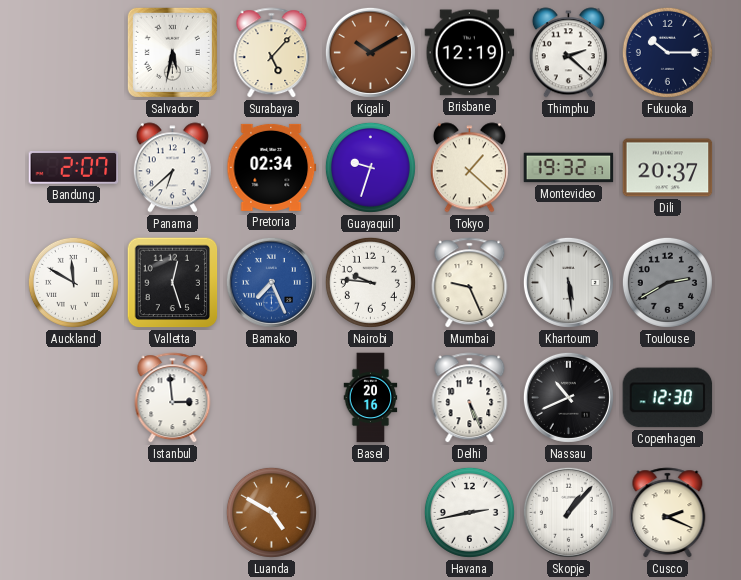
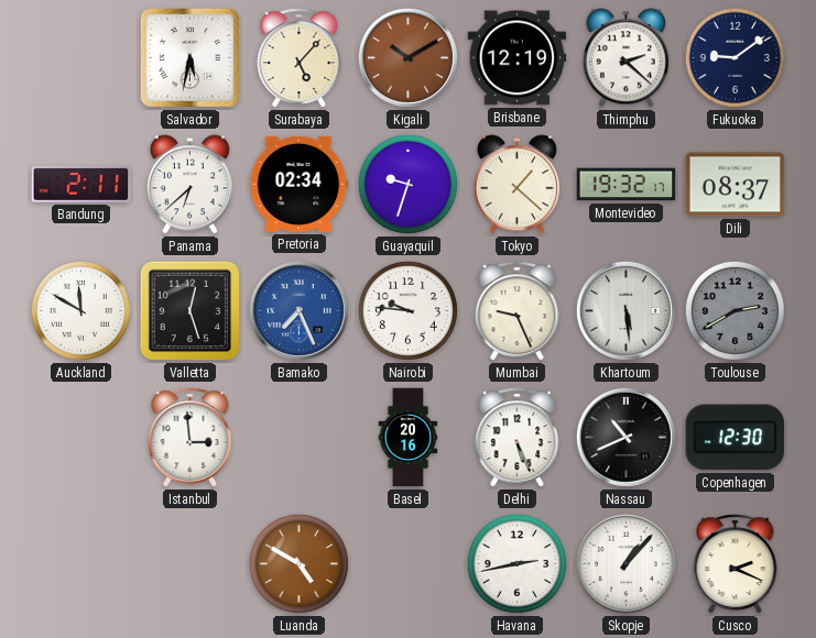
Fukuoka: 10:15 -> 9:09 (735, 57)
Bandung: 2:07 -> 2:11 (81, 185)
Dili: 20:37 -> 08:37 (736, 185)
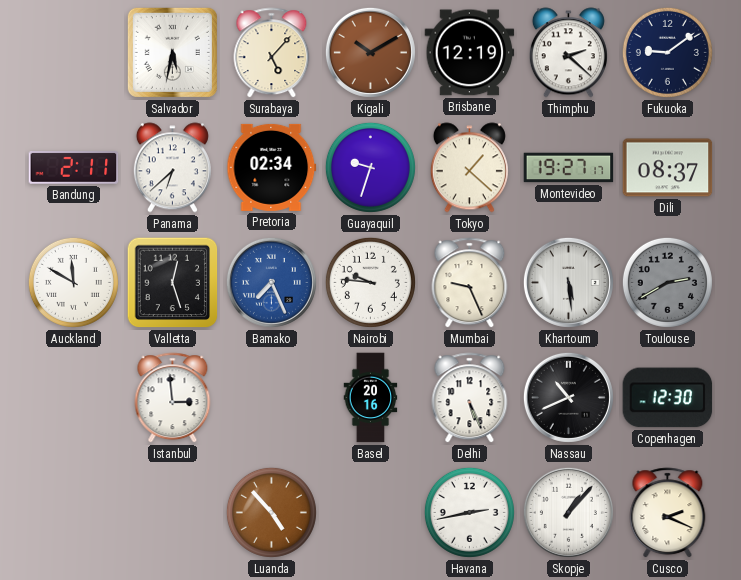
Montevideo: 19:32 -> 19:27 (569, 168)
Luanda: 4:50 -> 4:53 (271, 512)
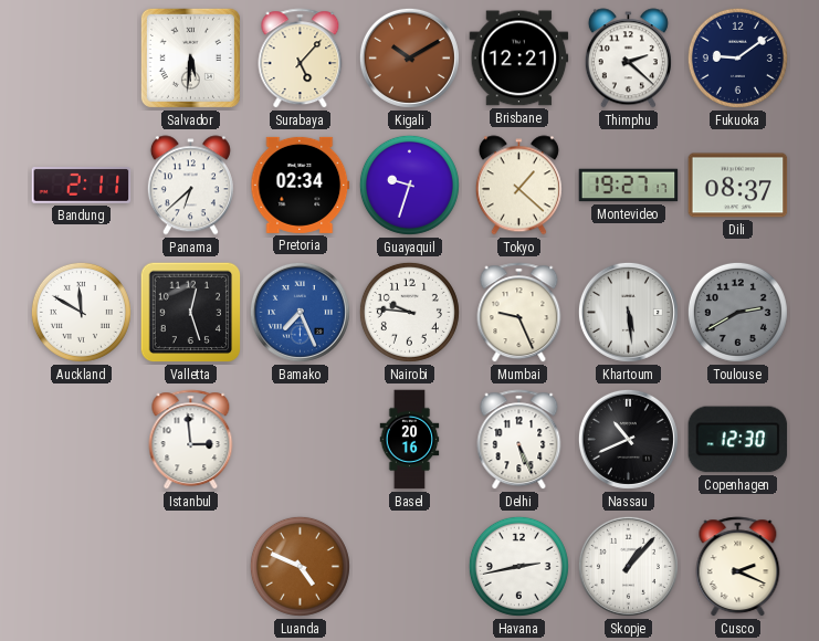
Salvador: 5:32 -> 5:31 (190, 57)
Brisbane: 12:19 -> 12:21 (519, 59)
Luanda: 4:53 -> 4:49 (300, 566)
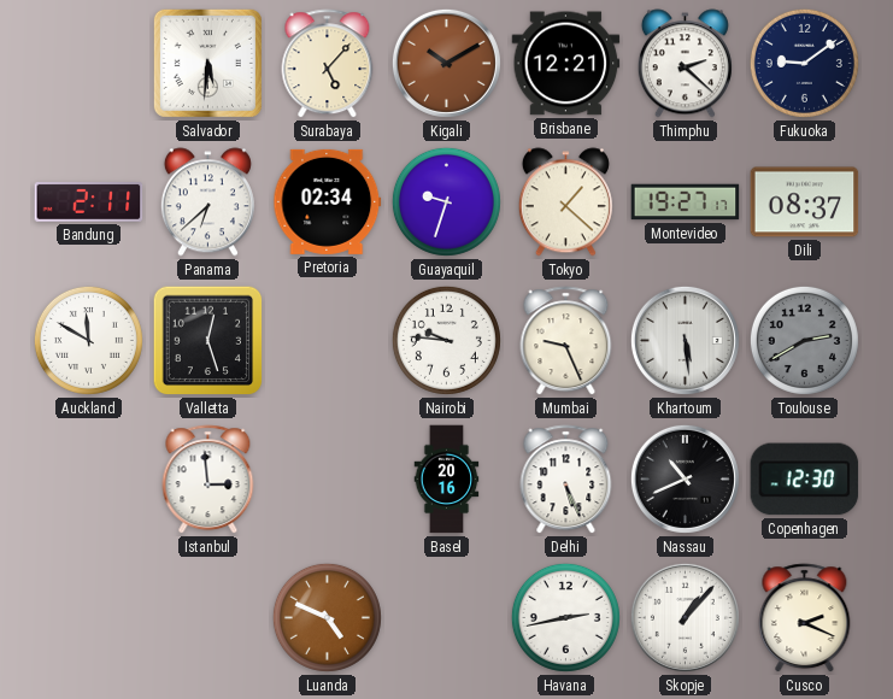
Bamako: 7:26 -> none (300, 312)
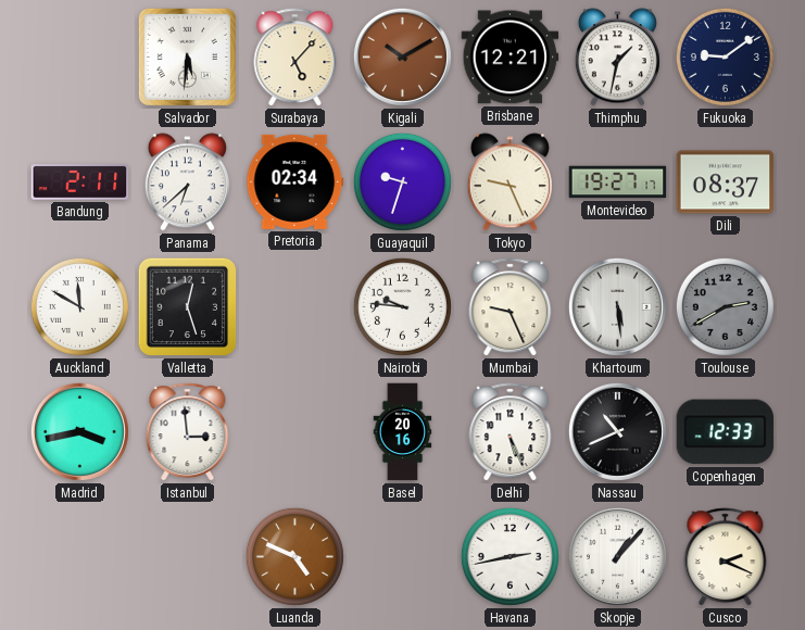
Thimphu: 2:22 -> 1:32 (617, 58)
Tokyo: 1:22 -> 9:26 (510, 182)
Madrid: none -> 3:43 (79, 431)
Copenhagen: 12:30 -> 12:33 (726, 432)
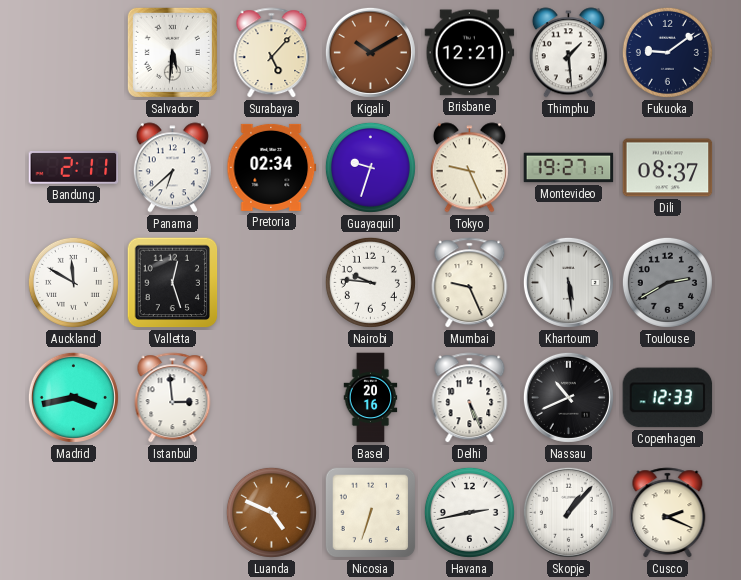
Thimphu: 1:32 -> 1:29 (568, 53)
Nicosia: none -> 6:33 (371, 513)
